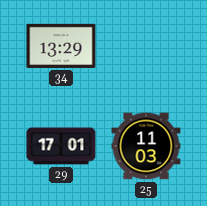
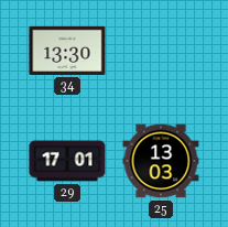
34: 13:29 -> 13:30 (67, 51)
25: 11:03 -> 13:03 (161, 161)
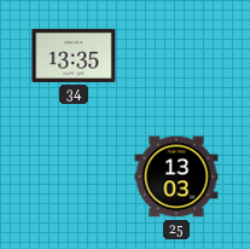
34: 13:30 -> 13:35 (74, 56)
29: 17:01 -> none (67, 161)
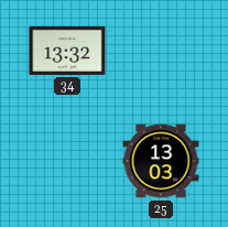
34: 13:35 -> 13:32 (67, 51)
